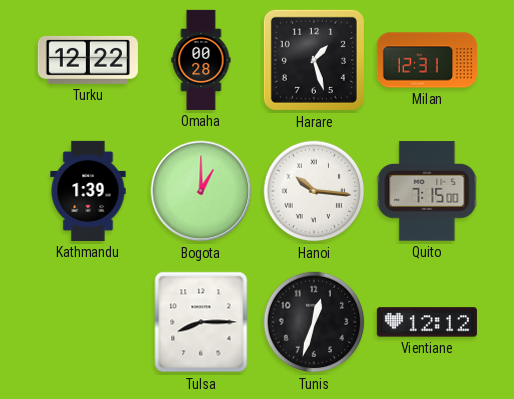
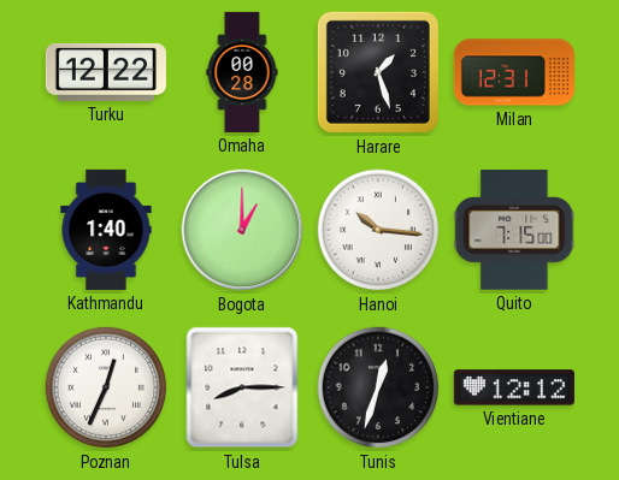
Kathmandu: 1:39 -> 1:40 (106, 230)
Poznan: none -> 12:34 (106, 387)
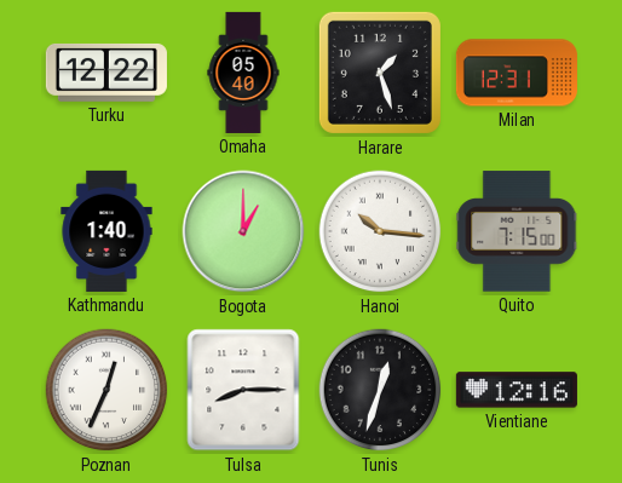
Omaha: 00:28 -> 05:40 (243, 73)
Vientiane: 12:12 -> 12:16 (517, 390)
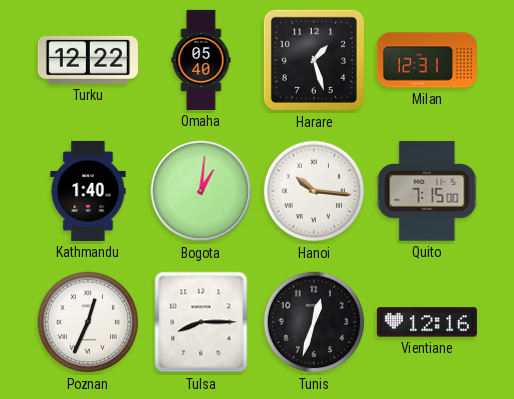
Bogota: 1:00 -> 1:01 (201, 191)
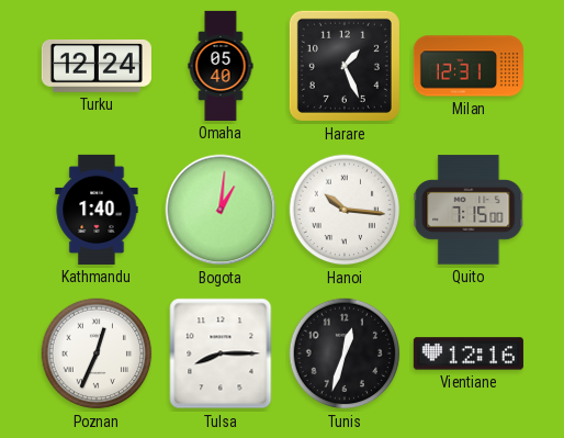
Turku: 12:22 -> 12:24 (97, 66)
Harare: 1:27 -> 1:26 (345, 66)
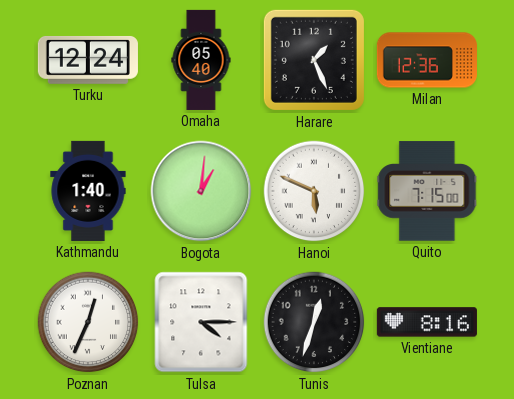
Milan: 12:31 -> 12:36 (427, 60)
Hanoi: 10:16 -> 5:49 (314, 191)
Tulsa: 8:15 -> 4:15 (201, 322)
Vientiane: 12:16 -> 8:16 (427, 322)
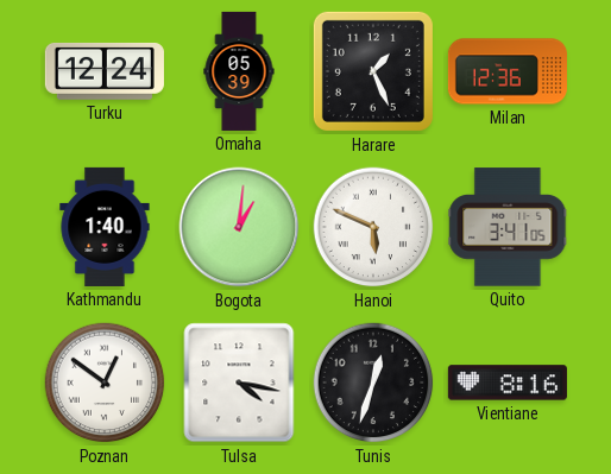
Omaha: 05:40 -> 05:39 (239, 71)
Quito: 7:15 -> 3:41 (508, 227)
Poznan: 12:34 -> 12:51 (105, 383)
Tulsa: 4:15 -> 4:17 (239, 383)
